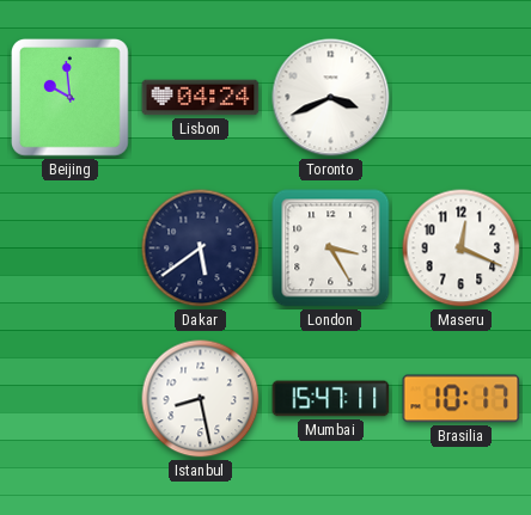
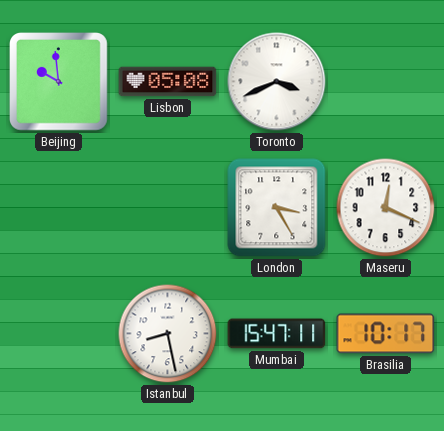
Lisbon: 04:24 -> 05:08 (168, 82)
Dakar: 5:39 -> none (201, 249)
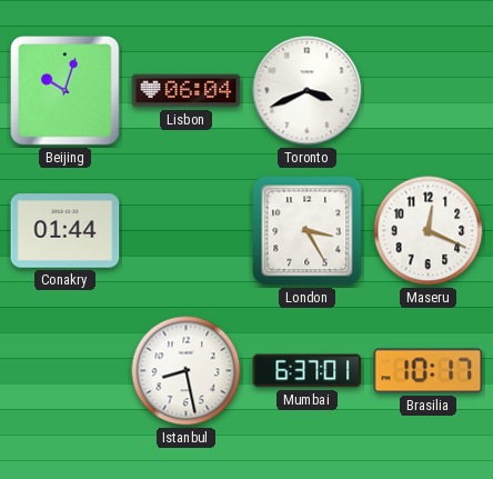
Beijing: 9:59 -> 10:03 (66, 91)
Lisbon: 05:08 -> 06:04 (187, 91)
Conakry: none -> 01:44 (66, 231)
Mumbai: 15:47 -> 6:37 (308, 371)
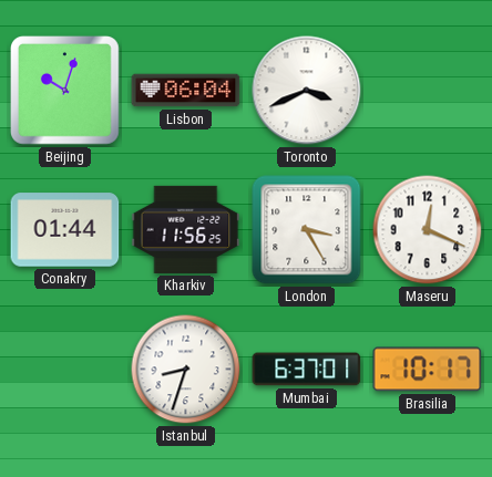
Kharkiv: none -> 11:56 (186, 229)
Istanbul: 8:28 -> 8:33 (186, 370)
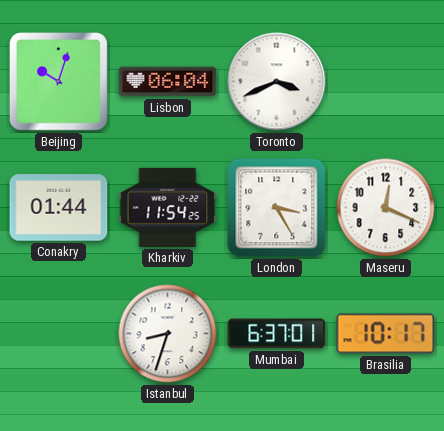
Kharkiv: 11:56 -> 11:54 (168, 207)
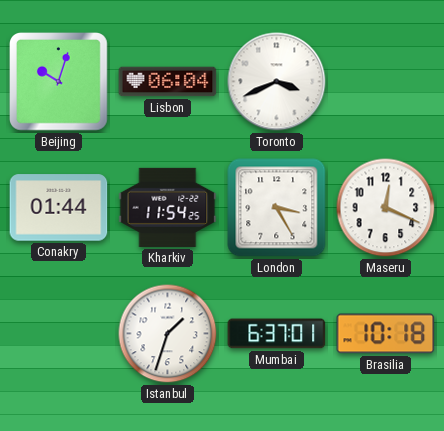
Istanbul: 8:33 -> 1:33 (168, 334)
Brasilia: 10:17 -> 10:18 (386, 334)
